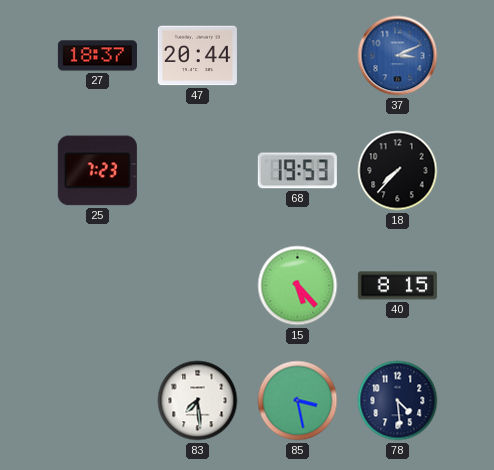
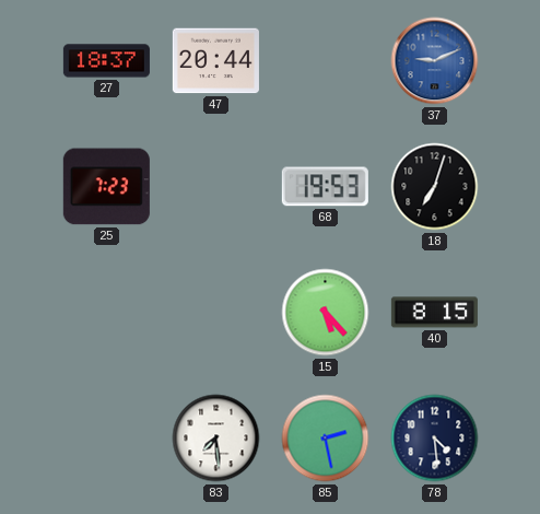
37: 3:11 -> 9:11 (435, 61)
18: 7:37 -> 7:03 (435, 187)
85: 3:28 -> 2:28 (326, 439)
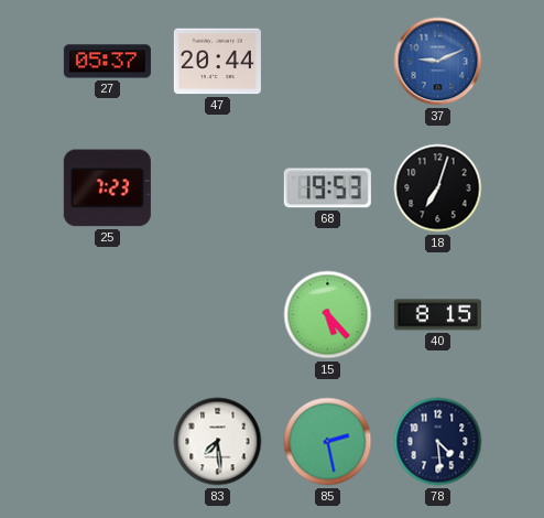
27: 18:37 -> 05:37 (107, 62)
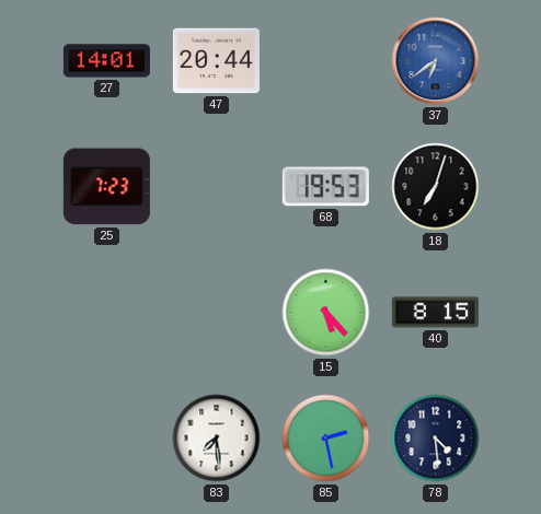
27: 05:37 -> 14:01 (106, 61)
37: 9:11 -> 6:39 (436, 61)
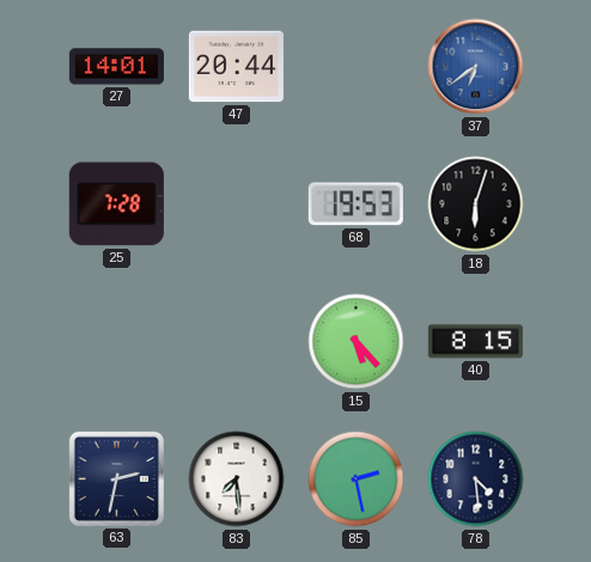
25: 7:23 -> 7:28 (116, 204)
18: 7:03 -> 6:03 (476, 204)
63: none -> 2:32 (116, 478)
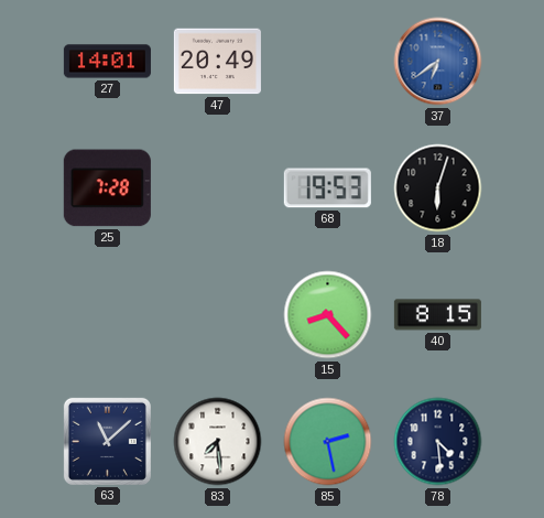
47: 20:44 -> 20:49 (217, 62)
15: 5:23 -> 8:23 (328, 315)
63: 2:32 -> 11:08 (107, 441)
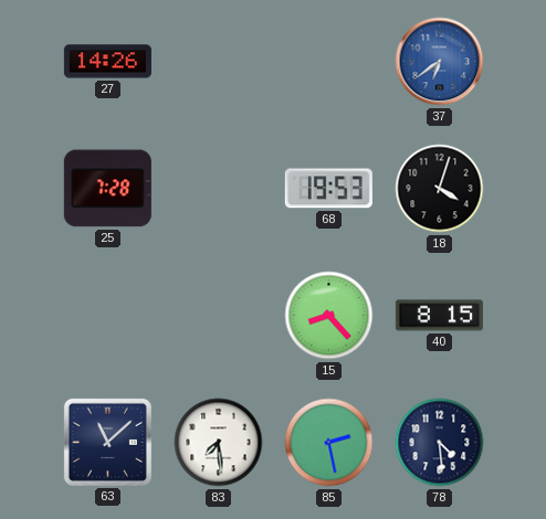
27: 14:01 -> 14:26 (107, 62)
47: 20:49 -> none (217, 62)
18: 6:03 -> 4:03 (440, 189)
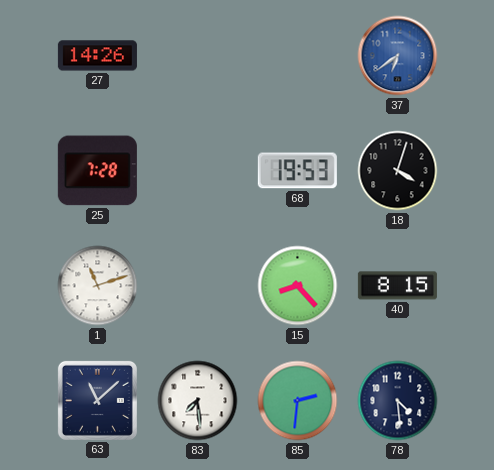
1: none -> 11:12 (98, 286)
85: 2:28 -> 2:31 (298, 401)
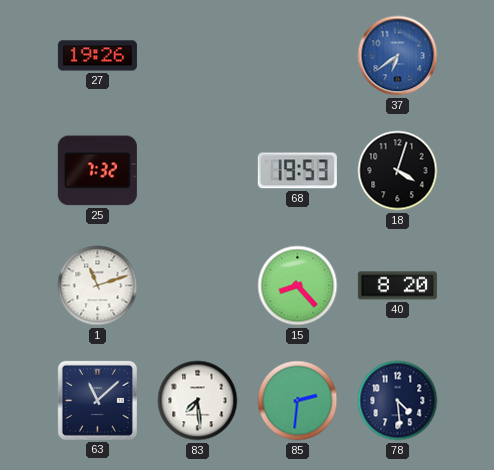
27: 14:26 -> 19:26 (97, 56)
25: 7:28 -> 7:32 (97, 171)
40: 8:15 -> 8:20 (397, 286)
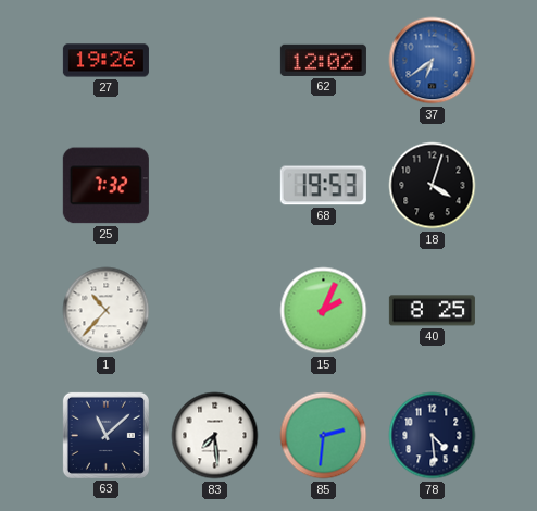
62: none -> 12:02 (323, 60)
1: 11:12 -> 10:37 (107, 311)
15: 8:23 -> 2:04 (324, 311)
40: 8:20 -> 8:25 (432, 311)
